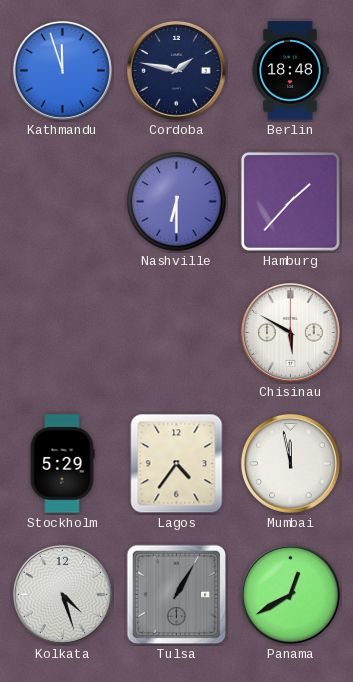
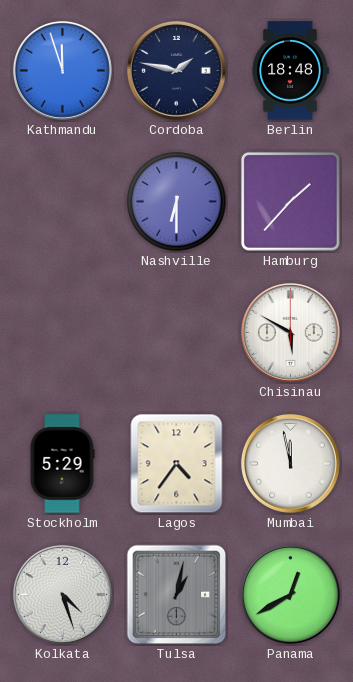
Tulsa: 1:05 -> 1:02 (177, 595)
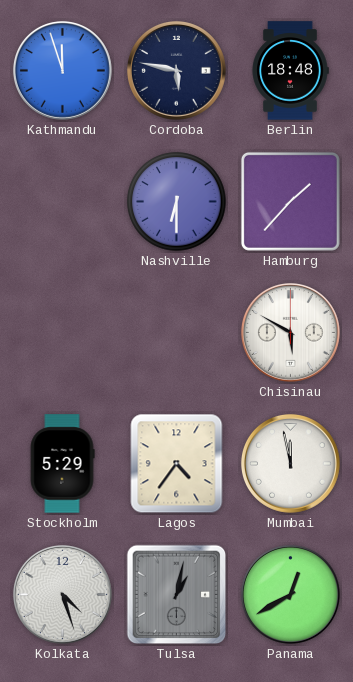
Cordoba: 1:47 -> 5:47 (176, 70)
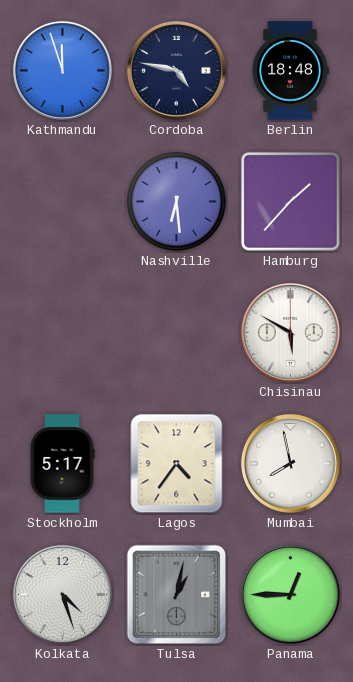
Cordoba: 5:47 -> 4:47 (176, 70)
Nashville: 6:30 -> 6:29 (177, 202)
Stockholm: 5:29 -> 5:17 (62, 464)
Mumbai: 11:58 -> 7:58 (290, 463)
Panama: 12:40 -> 12:45 (290, 594)
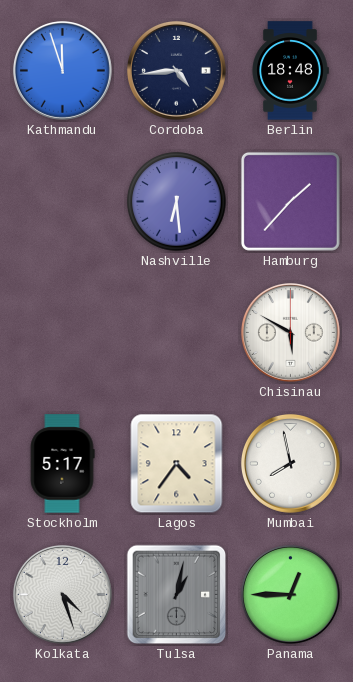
Cordoba: 4:47 -> 4:44 (176, 70)
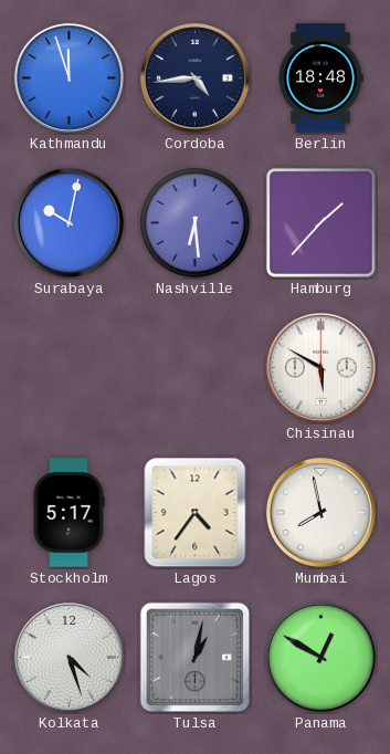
Surabaya: none -> 10:02 (68, 222)
Panama: 12:45 -> 12:50 (320, 657)
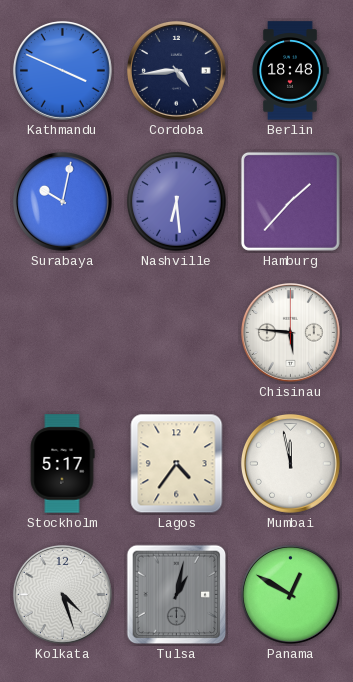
Kathmandu: 11:57 -> 3:49 (62, 70)
Chisinau: 5:50 -> 5:46 (290, 332)
Mumbai: 7:58 -> 11:58 (290, 463)
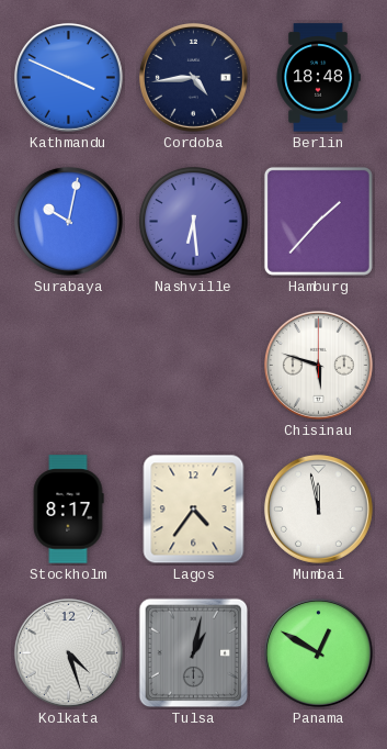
Chisinau: 5:46 -> 5:48 (318, 365)
Stockholm: 5:17 -> 8:17 (68, 510)
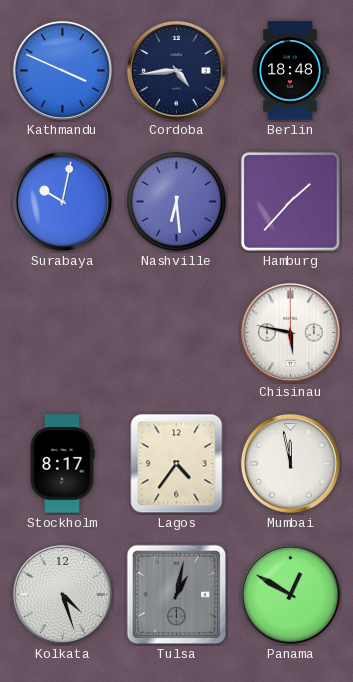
Chisinau: 5:48 -> 5:47 (290, 332)
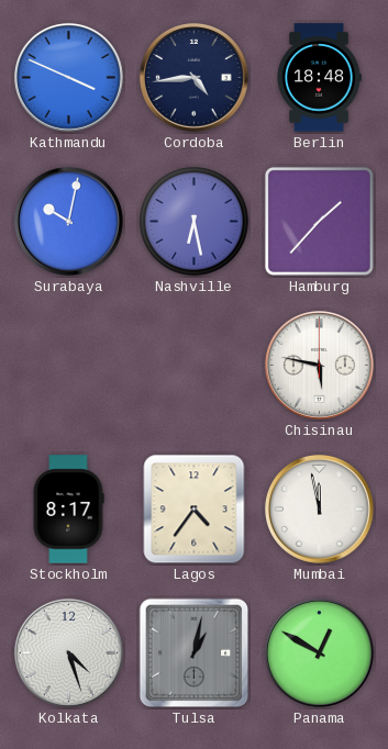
Nashville: 6:29 -> 6:28 (195, 222)
